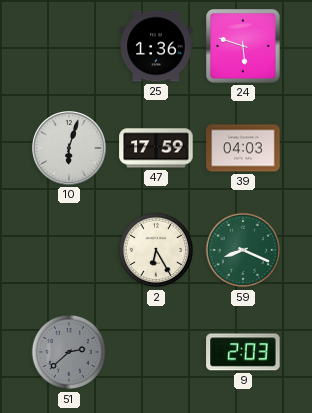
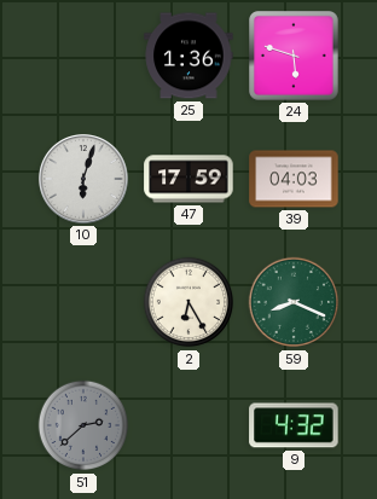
9: 2:03 -> 4:32 (294, 425)
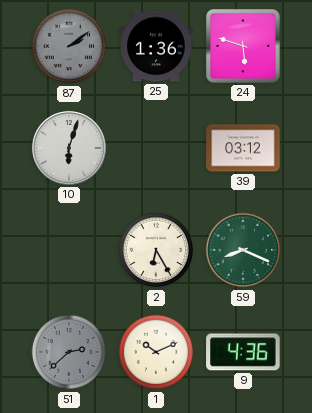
87: none -> 2:09 (69, 46)
47: 17:59 -> none (188, 179)
39: 04:03 -> 03:12 (243, 148)
1: none -> 10:11 (156, 352)
9: 4:32 -> 4:36 (243, 352)
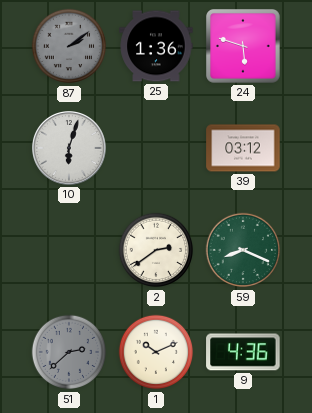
2: 6:25 -> 2:39 (156, 250)
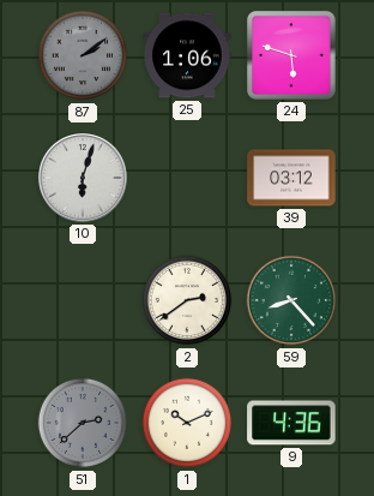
25: 1:36 -> 1:06 (187, 55)
59: 8:19 -> 8:23 (291, 300)
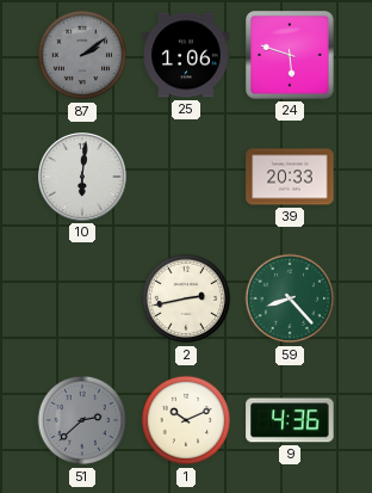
10: 6:03 -> 6:01 (83, 178)
39: 03:12 -> 20:33 (290, 177)
2: 2:39 -> 2:43 (186, 298)
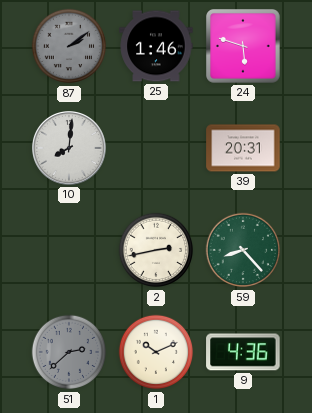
25: 1:06 -> 1:46 (156, 46)
10: 6:01 -> 8:01 (70, 149)
39: 20:33 -> 20:31 (243, 148)
